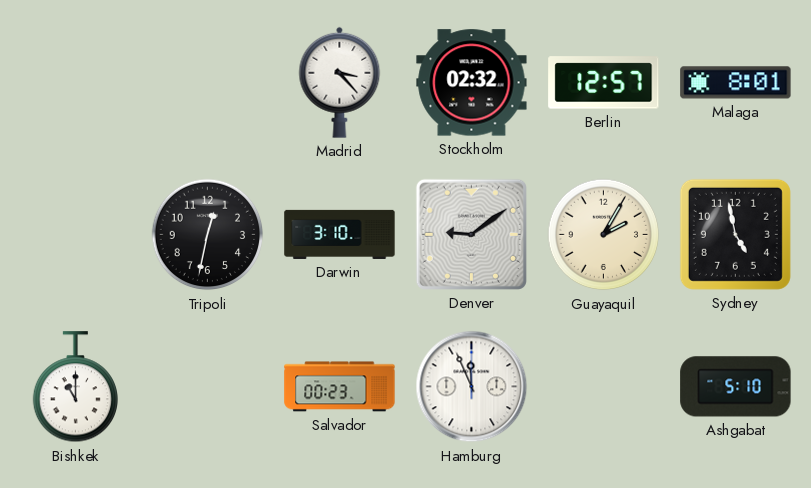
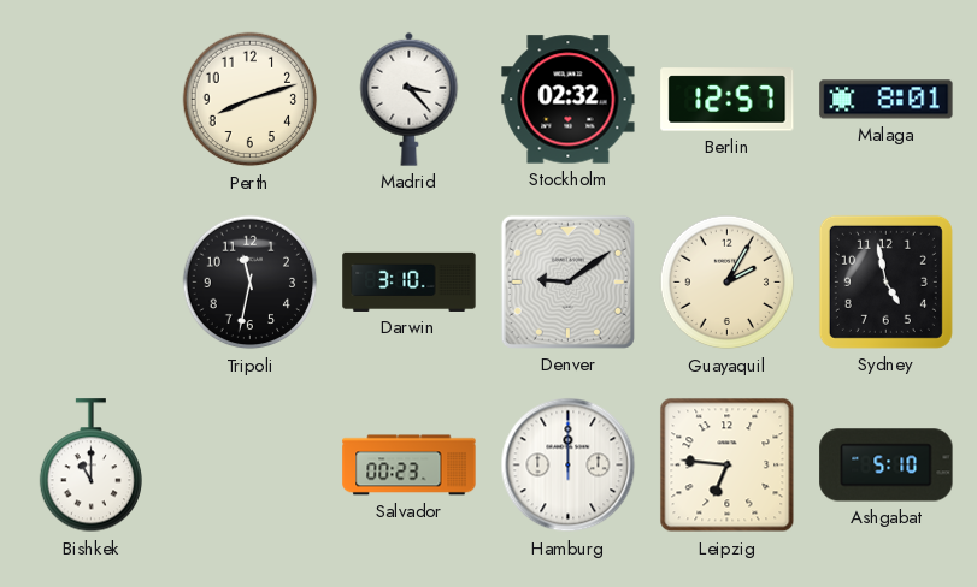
Perth: none -> 8:12 (251, 100)
Tripoli: 12:32 -> 11:32 (251, 283)
Hamburg: 11:56 -> 12:00 (569, 466)
Leipzig: none -> 6:46 (728, 466)
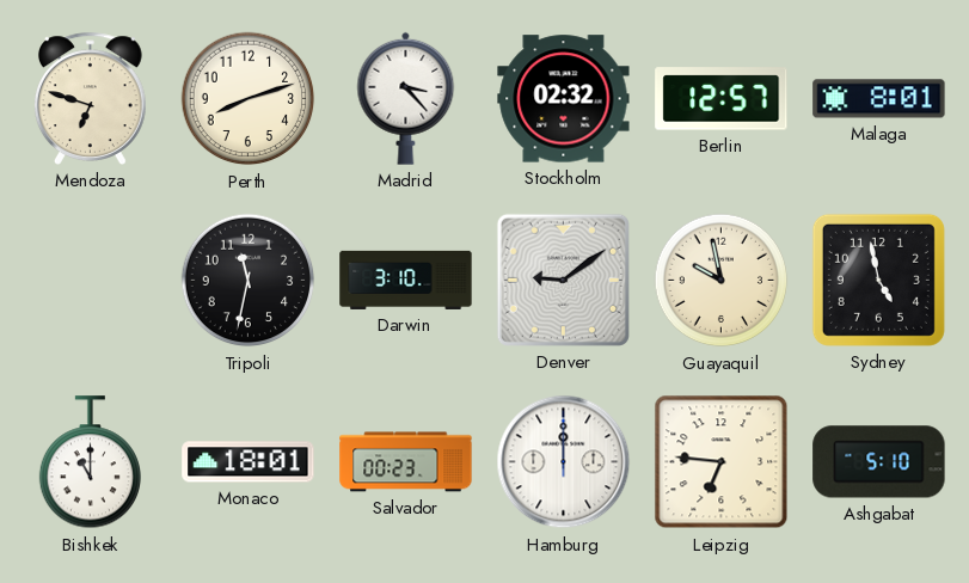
Mendoza: none -> 6:48 (90, 98)
Guayaquil: 2:05 -> 9:58 (722, 281)
Monaco: none -> 18:01 (249, 462)
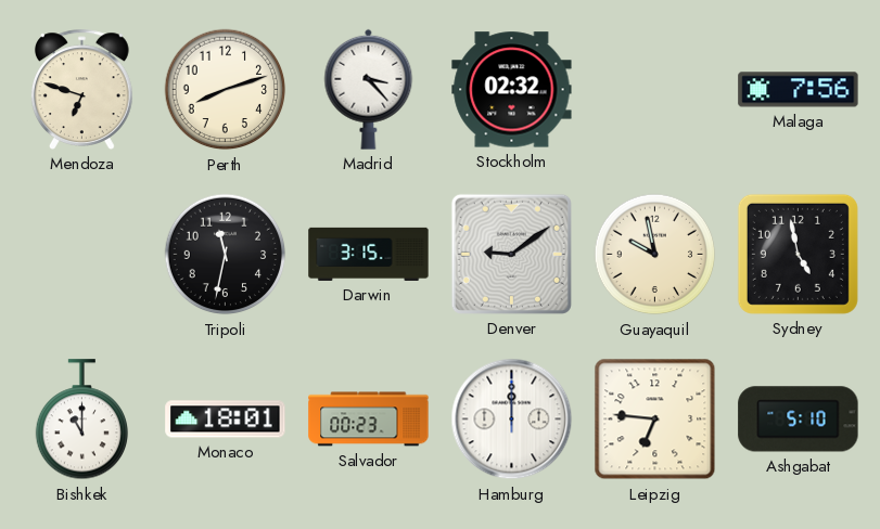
Berlin: 12:57 -> none (722, 99)
Malaga: 8:01 -> 7:56 (799, 90)
Darwin: 3:10 -> 3:15 (369, 254)
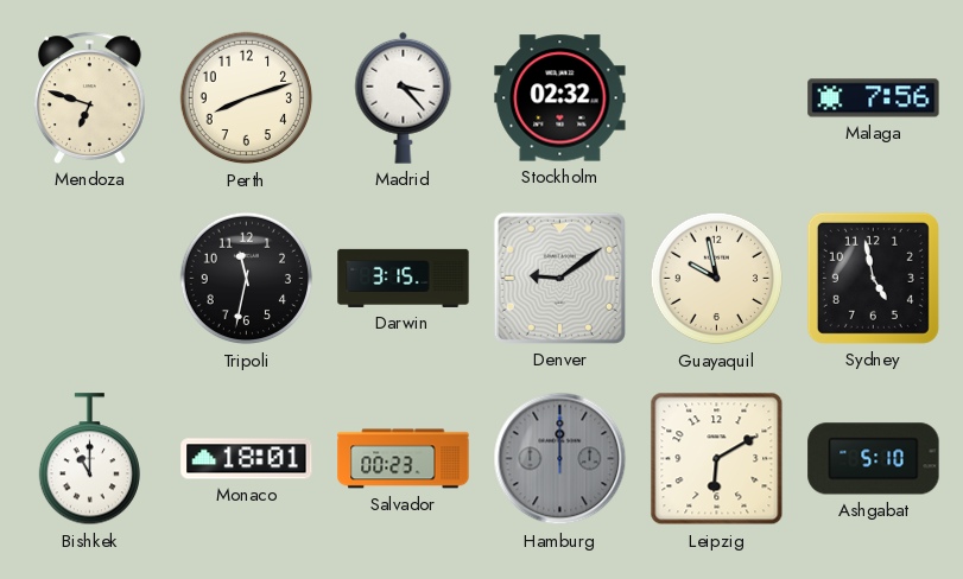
Hamburg dial: white -> grey (560, 459)
Leipzig: 6:46 -> 6:10 (717, 459)
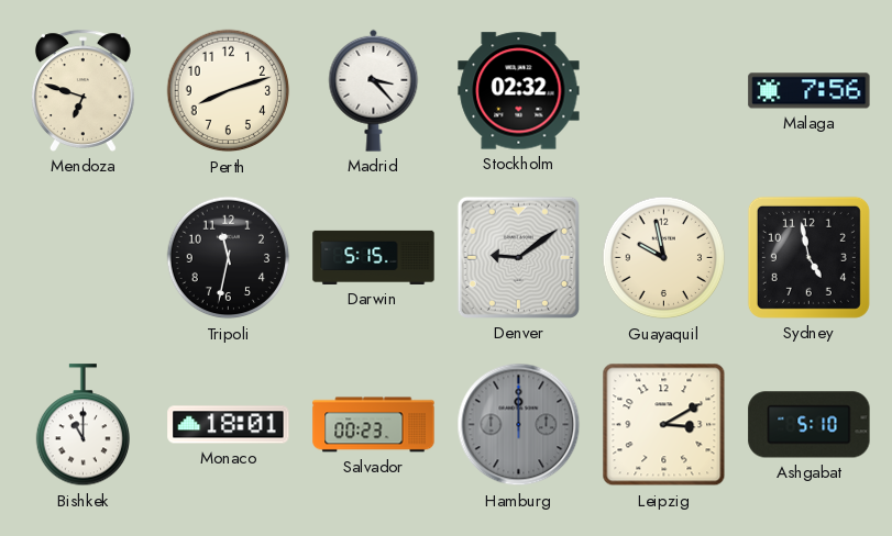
Darwin: 3:15 -> 5:15 (374, 257)
Leipzig: 6:10 -> 3:10 (664, 425)
